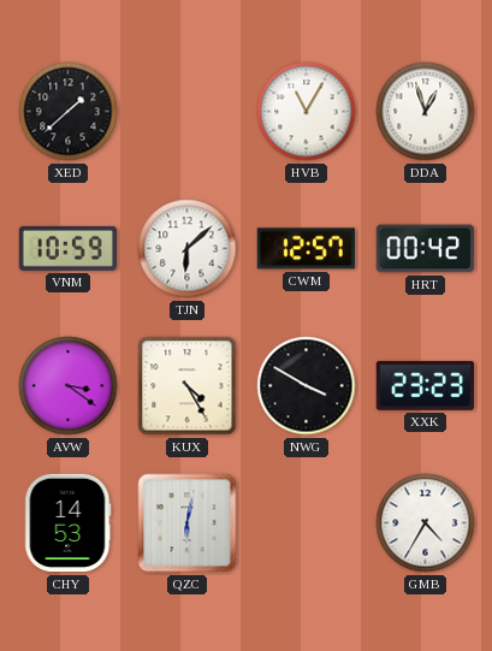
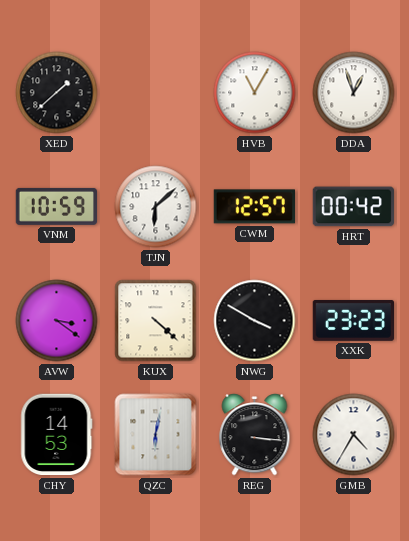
KUX: 4:25 -> 4:22 (156, 321)
REG: none -> 3:16 (255, 435)
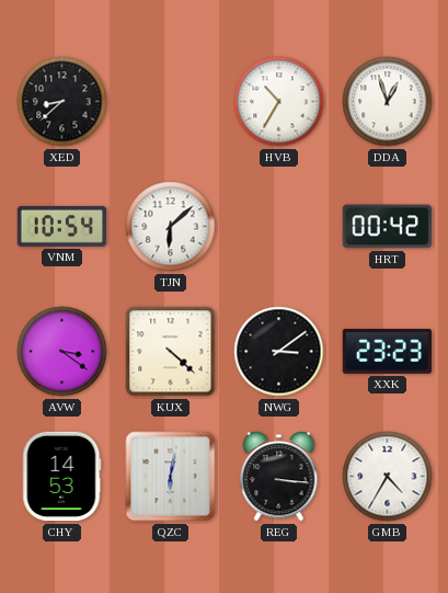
XED: 1:38 -> 8:38 (62, 102)
HVB: 11:05 -> 10:35 (279, 102)
VNM: 10:59 -> 10:54 (62, 226)
CWM: 12:57 -> none (254, 207)
NWG: 3:50 -> 3:09 (279, 352)
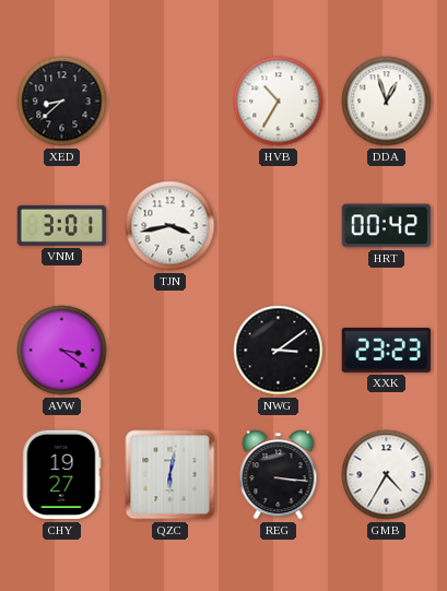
VNM: 10:54 -> 3:01 (62, 225)
TJN: 6:08 -> 3:43 (170, 226)
KUX: 4:22 -> none (171, 352)
CHY: 14:53 -> 19:27 (62, 475)
